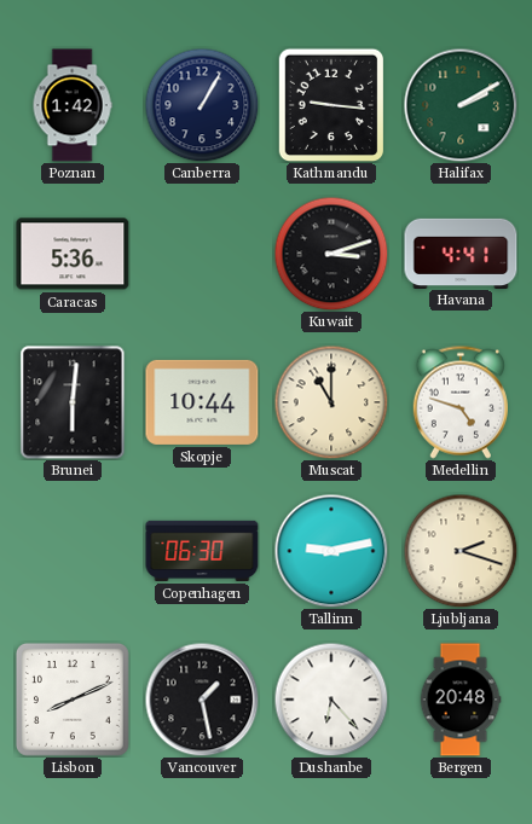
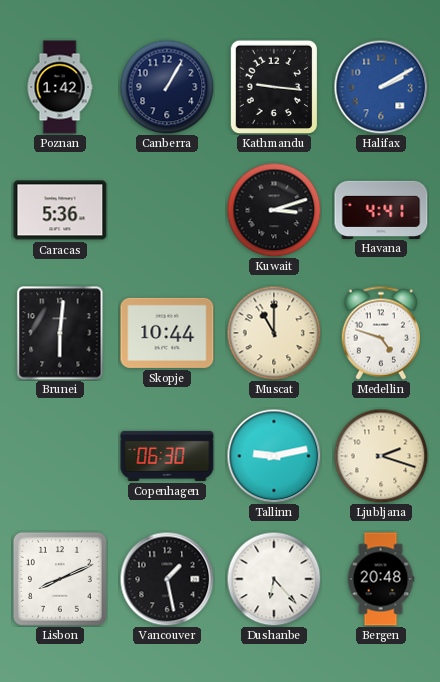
Halifax dial: green -> blue (381, 87)
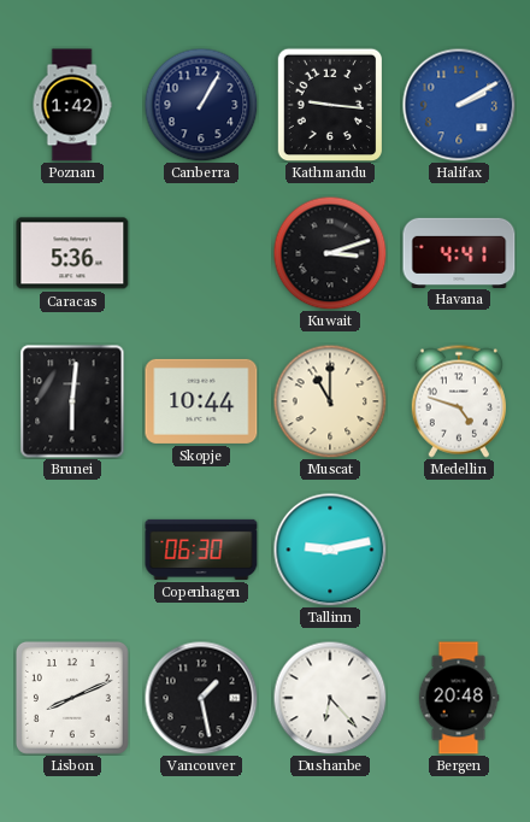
Ljubljana: 2:18 -> none (381, 456)
